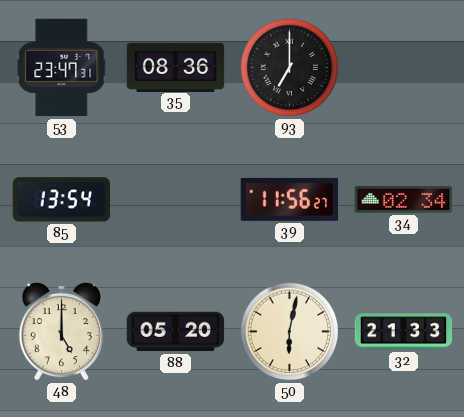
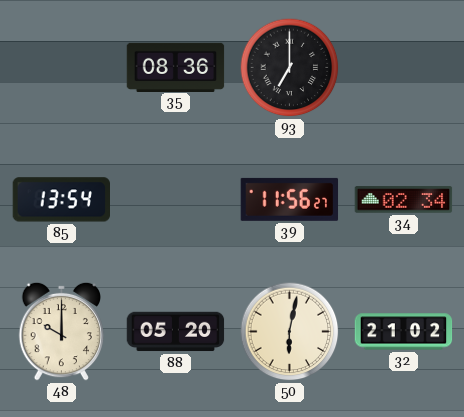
53: 23:47 -> none (62, 68)
48: 5:00 -> 10:00 (62, 331)
32: 21:33 -> 21:02 (404, 332)
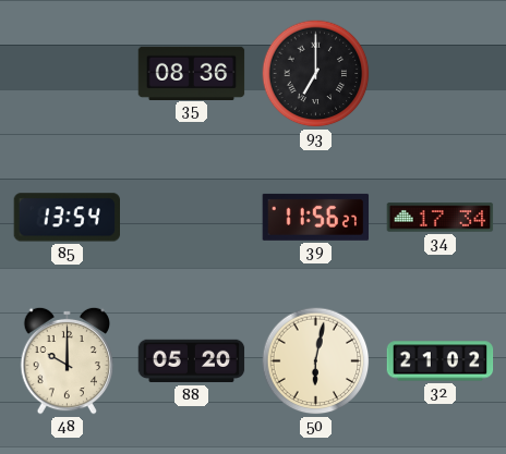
34: 02:34 -> 17:34 (441, 218)
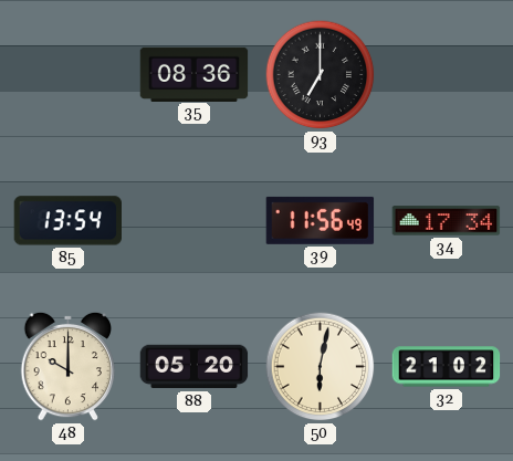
39: 11:56:27 -> 11:56:49 (321, 220)
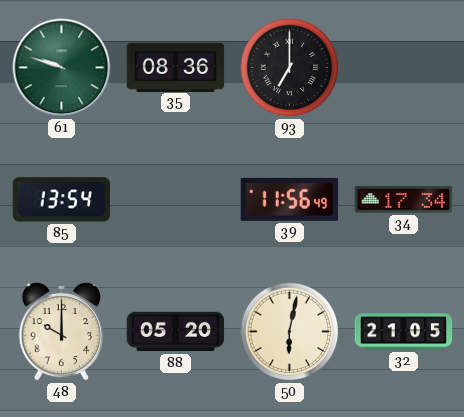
61: none -> 9:48 (62, 68)
32: 21:02 -> 21:05 (404, 332)
